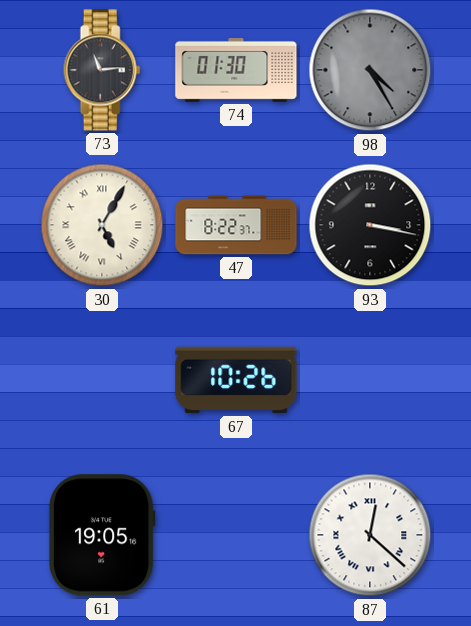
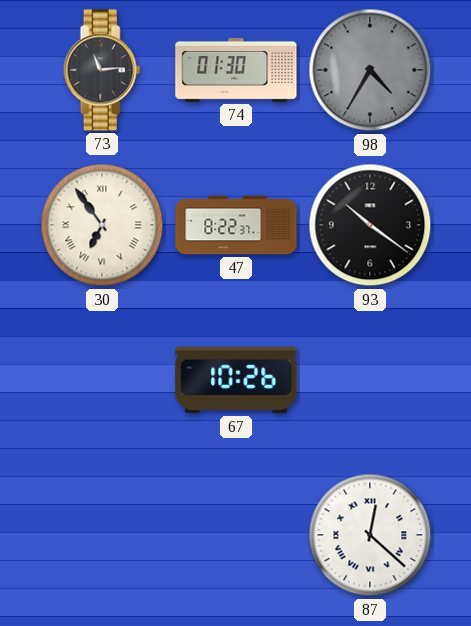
98: 4:25 -> 4:35 (370, 70)
30: 5:05 -> 6:54 (102, 225)
93: 3:17 -> 10:21 (370, 225)
61: 19:05 -> none (102, 535)
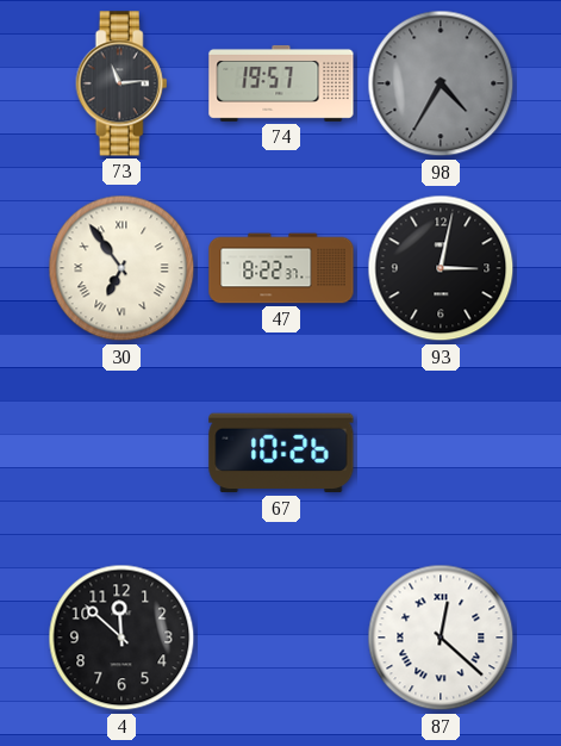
74: 01:30 -> 19:57 (281, 83)
93: 10:21 -> 3:02 (441, 268)
4: none -> 11:52 (121, 638)
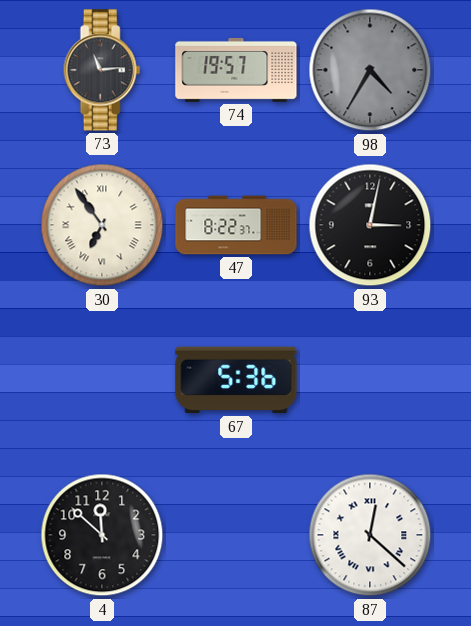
67: 10:26 -> 5:36 (236, 380)
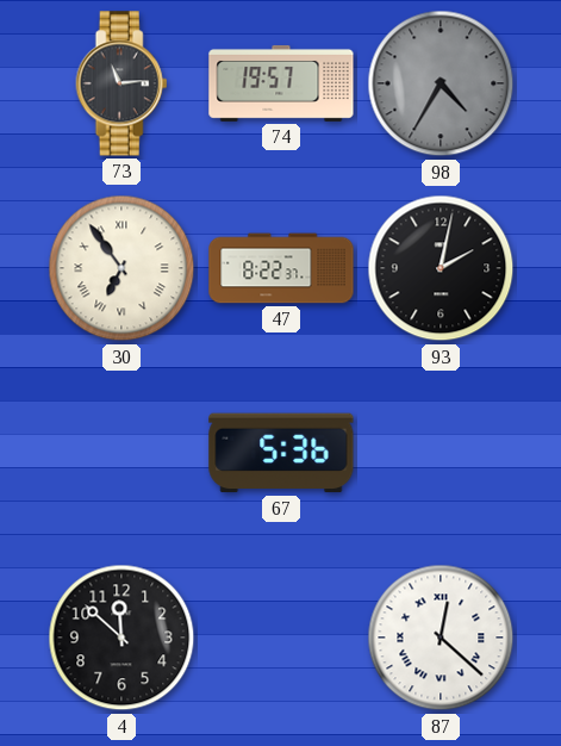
93: 3:02 -> 2:02 (441, 268)
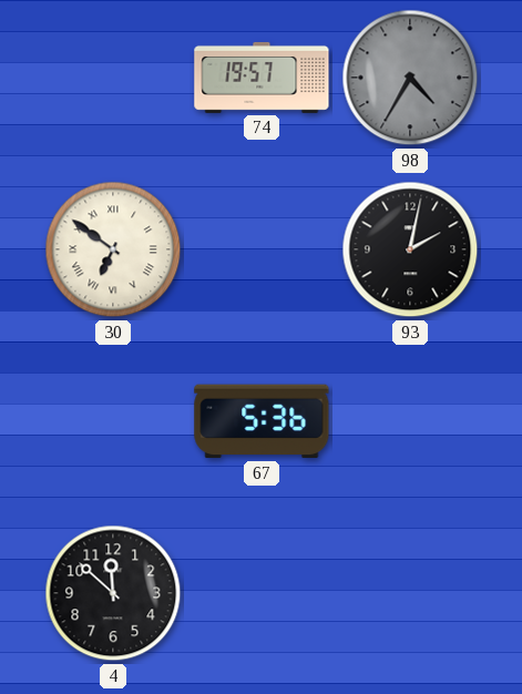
73: 11:14 -> none (121, 83)
30: 6:54 -> 6:51 (113, 249)
47: 8:22 -> none (281, 268)
87: 12:22 -> none (441, 638)
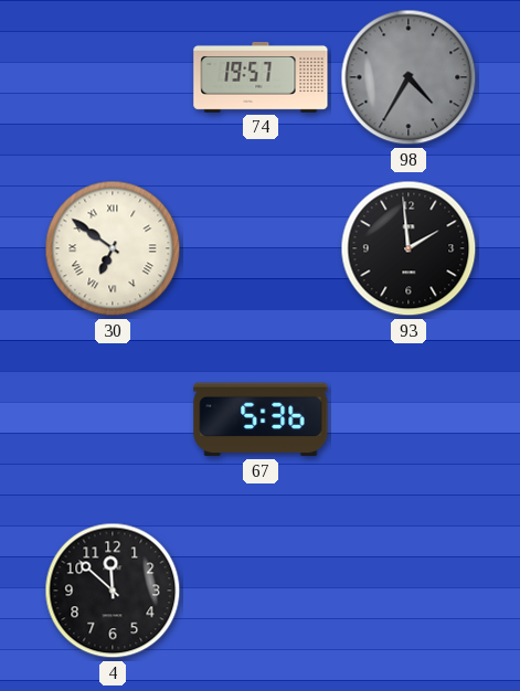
93: 2:02 -> 1:59 (408, 248)
